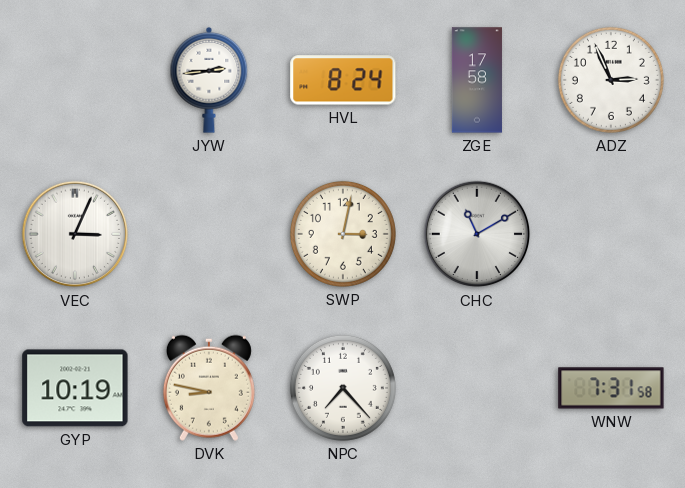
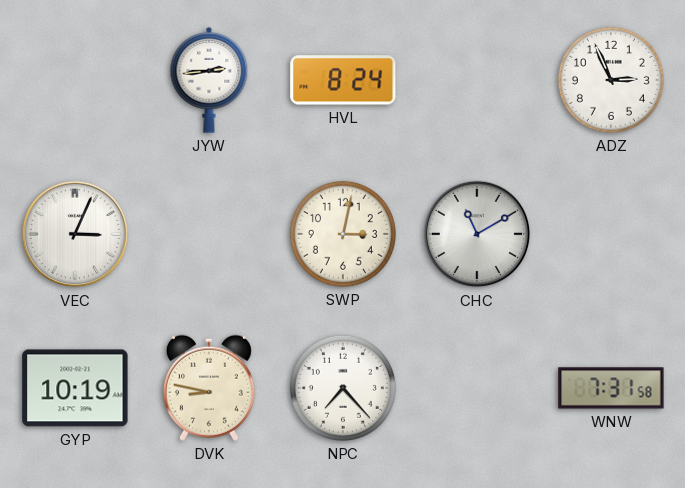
ZGE: 17:58 -> none (477, 80)
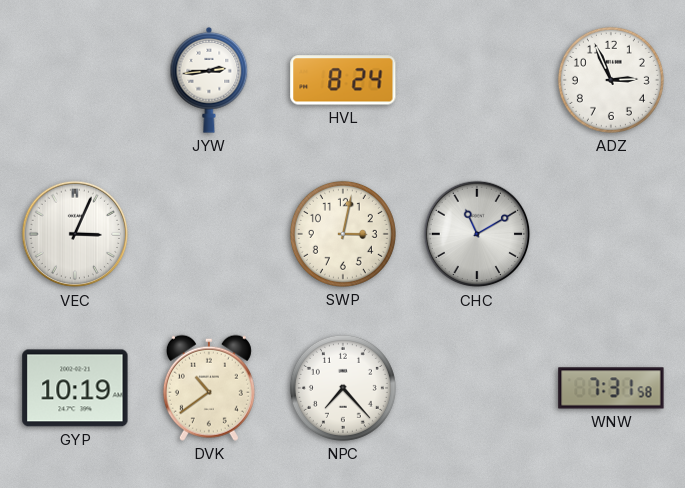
DVK: 8:47 -> 10:39 (209, 388)
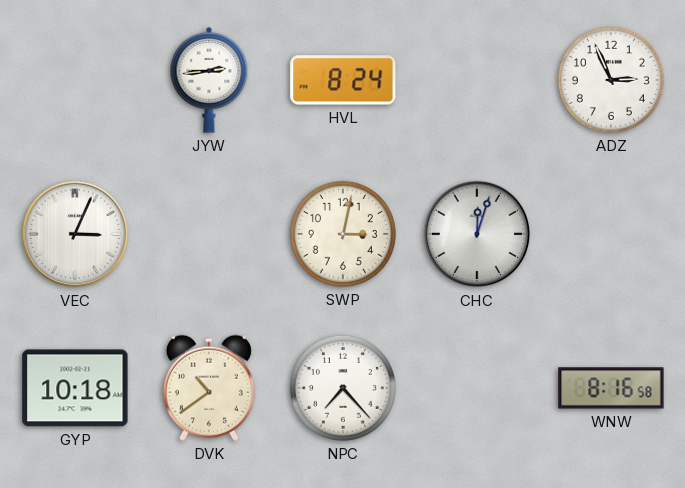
CHC: 11:10 -> 12:03 (477, 234)
GYP: 10:19 -> 10:18 (75, 388)
WNW: 7:31 -> 8:16 (611, 388)
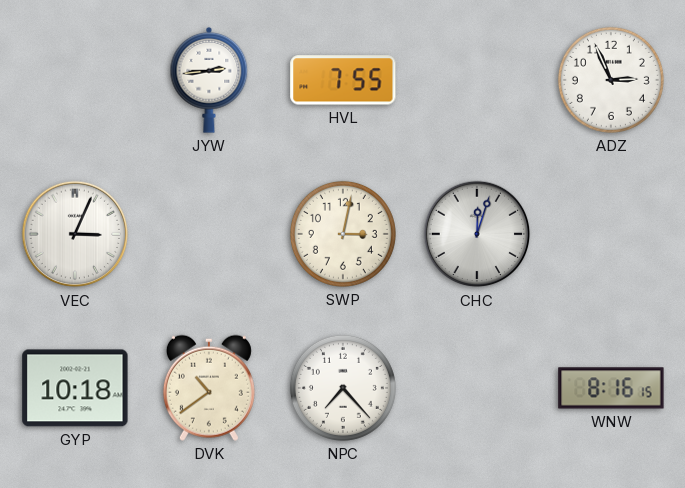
HVL: 8:24 -> 7:55 (343, 80)
WNW: 8:16:58 -> 8:16:15 (611, 388)
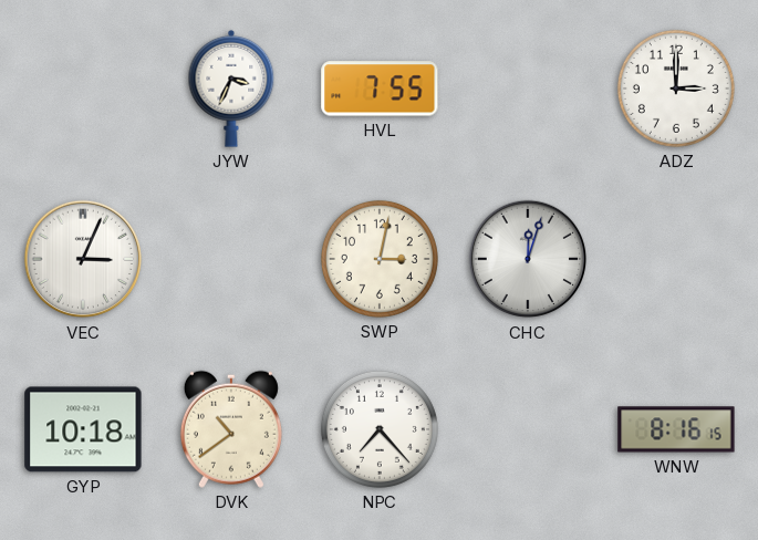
JYW: 2:44 -> 3:34 (231, 89)
ADZ: 2:56 -> 3:00 (676, 89)
